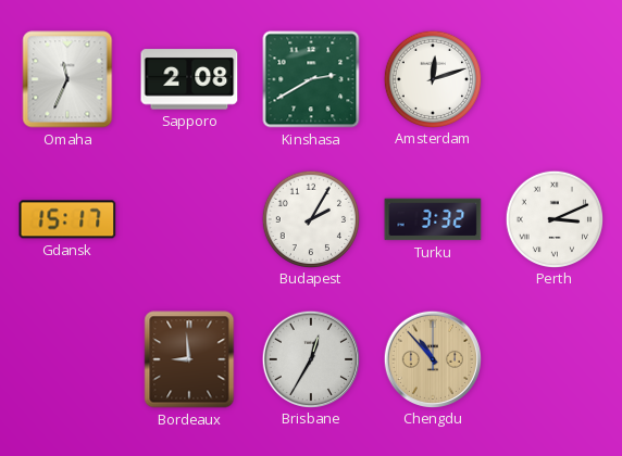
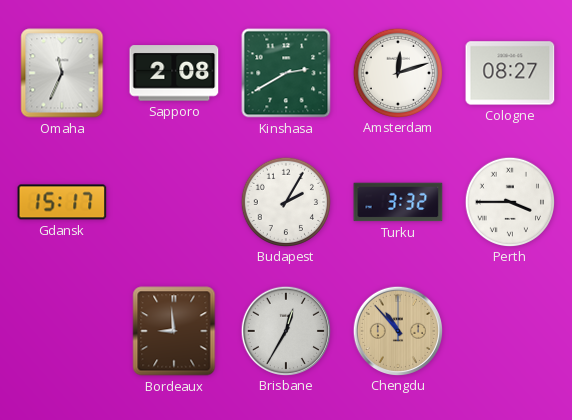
Cologne: none -> 08:27 (510, 73)
Perth: 3:11 -> 3:45 (509, 201)
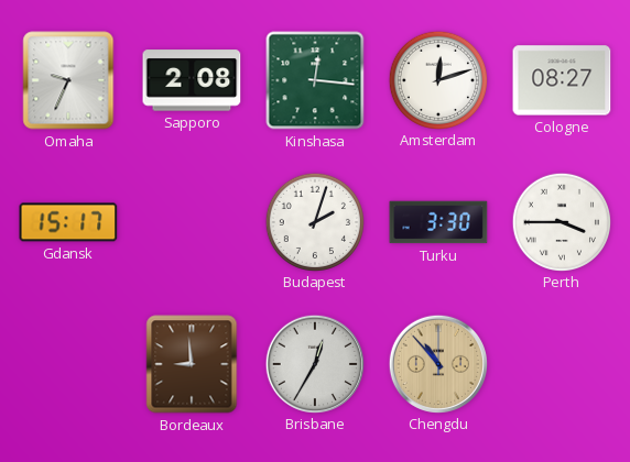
Omaha: 11:34 -> 9:34 (68, 80)
Kinshasa: 2:40 -> 12:16 (315, 80)
Budapest: 2:05 -> 2:03 (314, 221)
Turku: 3:32 -> 3:30 (438, 222)
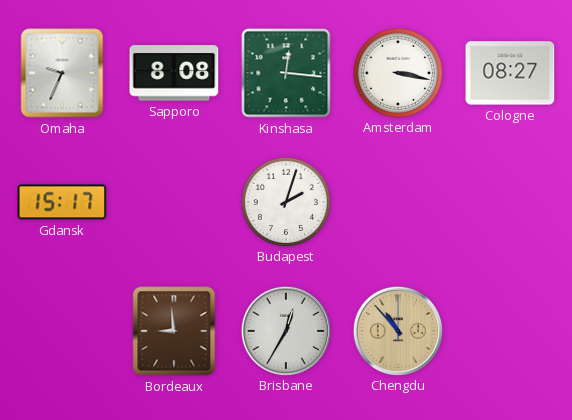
Sapporo: 2:08 -> 8:08 (174, 73)
Amsterdam: 12:12 -> 3:17 (397, 72)
Turku: 3:30 -> none (438, 222)
Perth: 3:45 -> none (561, 221)
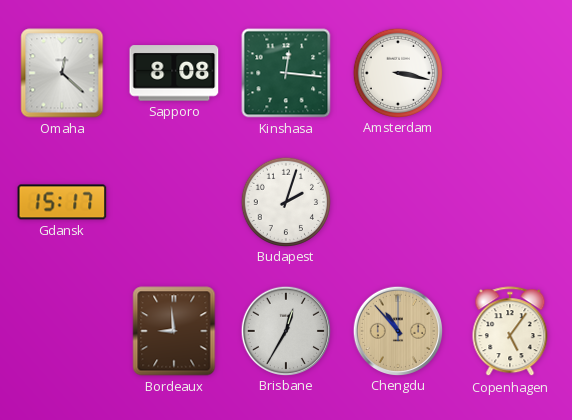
Omaha: 9:34 -> 12:22 (62, 73)
Cologne: 08:27 -> none (510, 73)
Copenhagen: none -> 5:06 (510, 332)
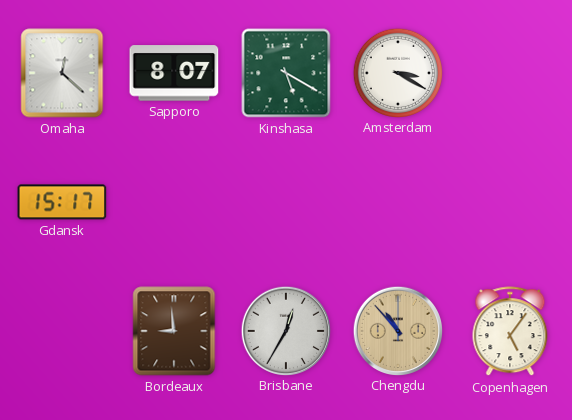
Sapporo: 8:08 -> 8:07 (174, 73)
Kinshasa: 12:16 -> 5:20 (286, 73)
Amsterdam: 3:17 -> 3:20 (397, 72)
Budapest: 2:03 -> none (285, 201)
